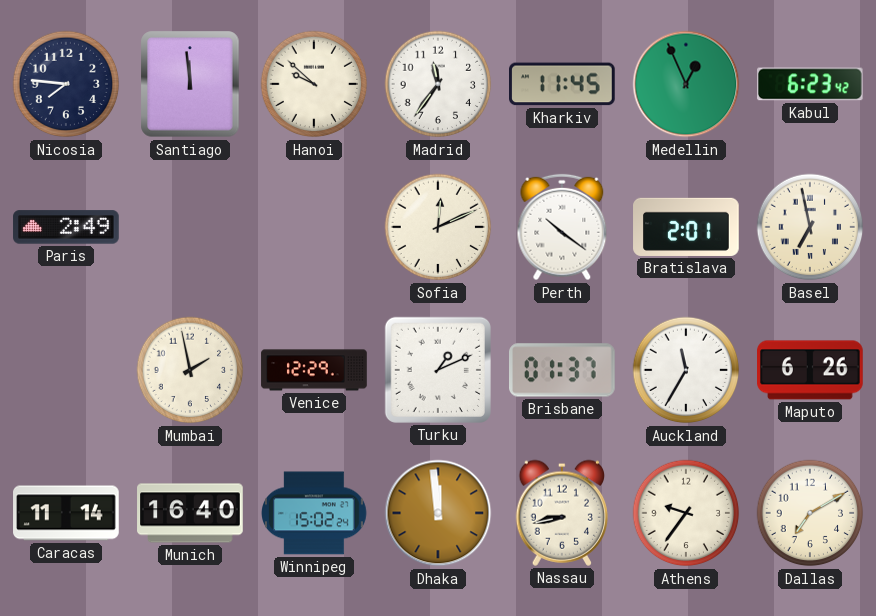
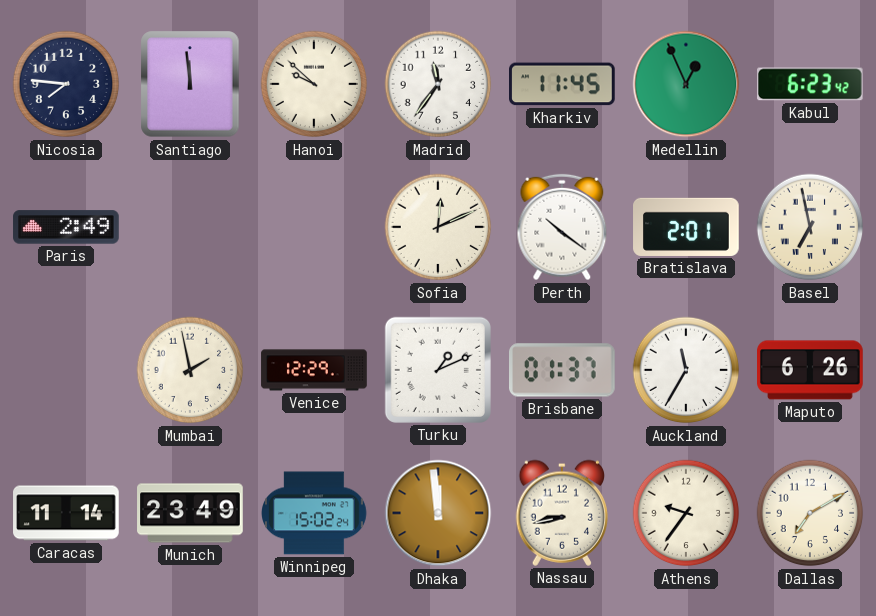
Munich: 16:40 -> 23:49 (190, 513)
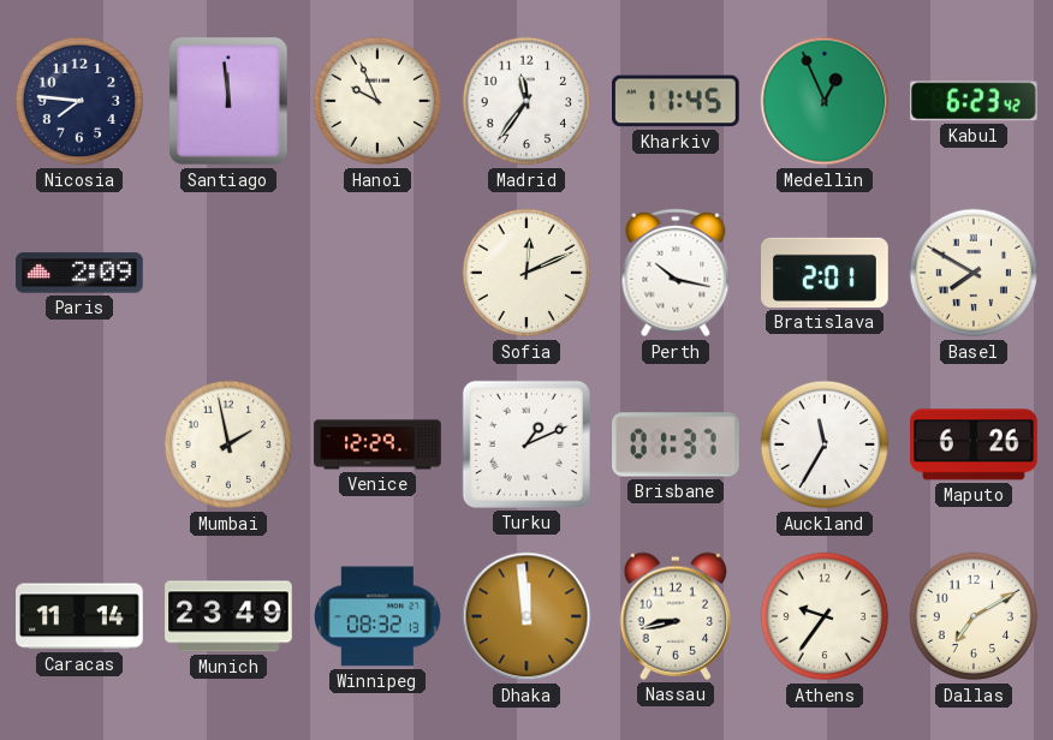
Hanoi: 9:52 -> 9:56 (377, 101)
Paris: 2:49 -> 2:09 (79, 273)
Perth: 10:21 -> 10:17 (676, 273)
Basel: 6:58 -> 7:50 (974, 273)
Winnipeg: 15:02 -> 08:32 (379, 616)
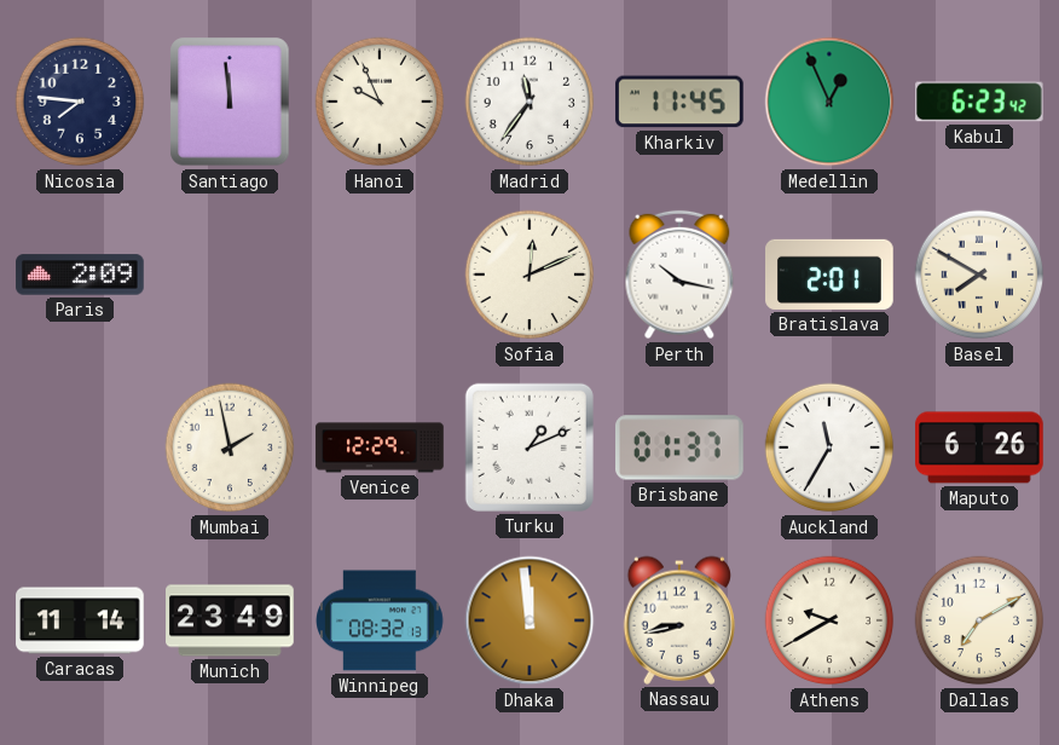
Athens: 9:36 -> 9:40 (829, 620)
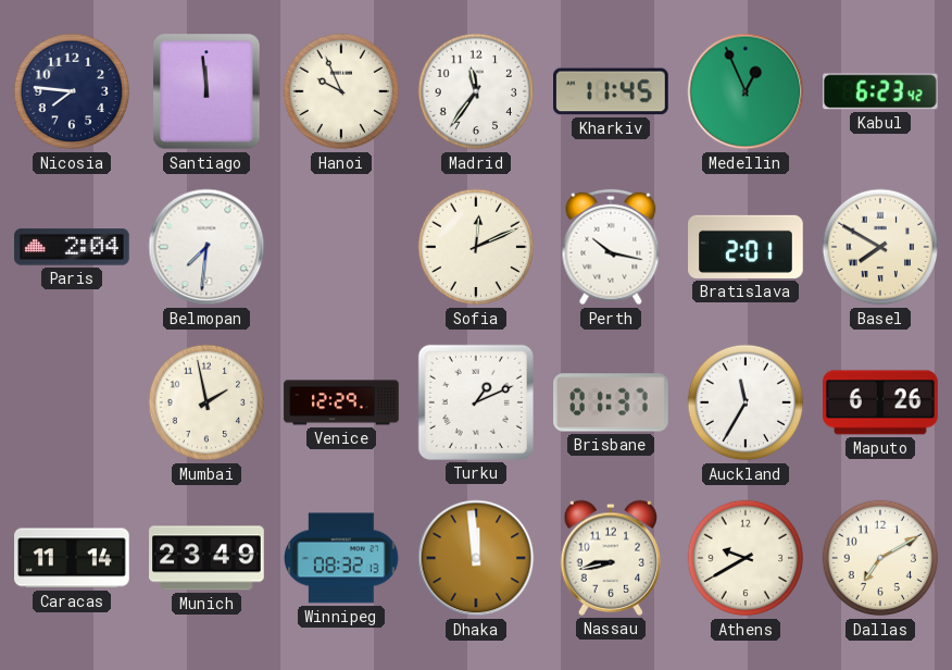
Paris: 2:09 -> 2:04 (72, 247)
Belmopan: none -> 7:31 (206, 247)
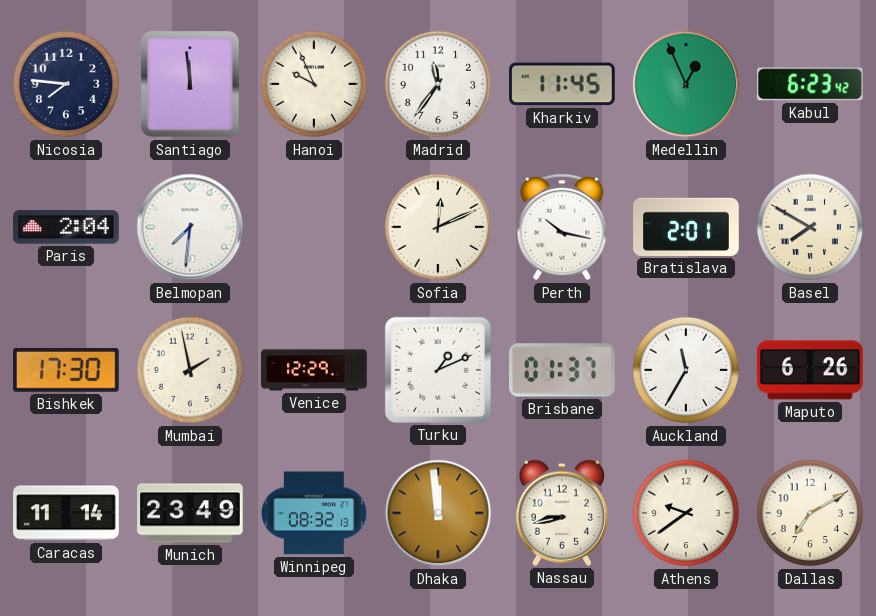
Bishkek: none -> 17:30 (67, 370)
Athens: 9:40 -> 9:39 (686, 513)
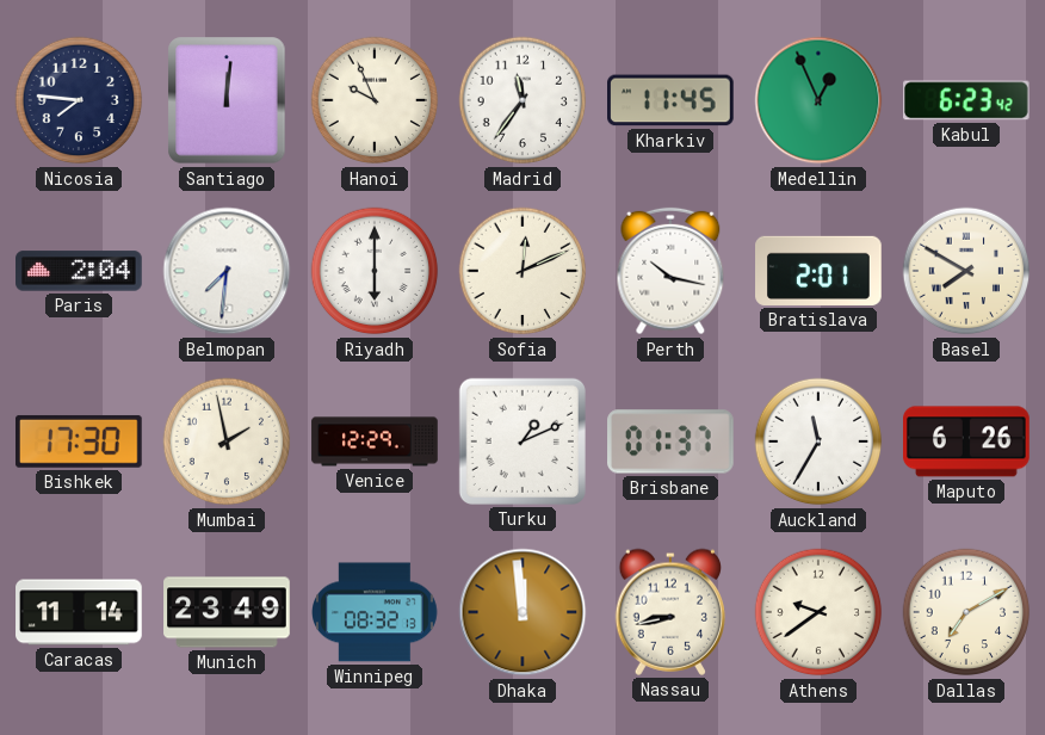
Santiago: 11:59 -> 12:01 (227, 100)
Riyadh: none -> 6:00 (375, 271)
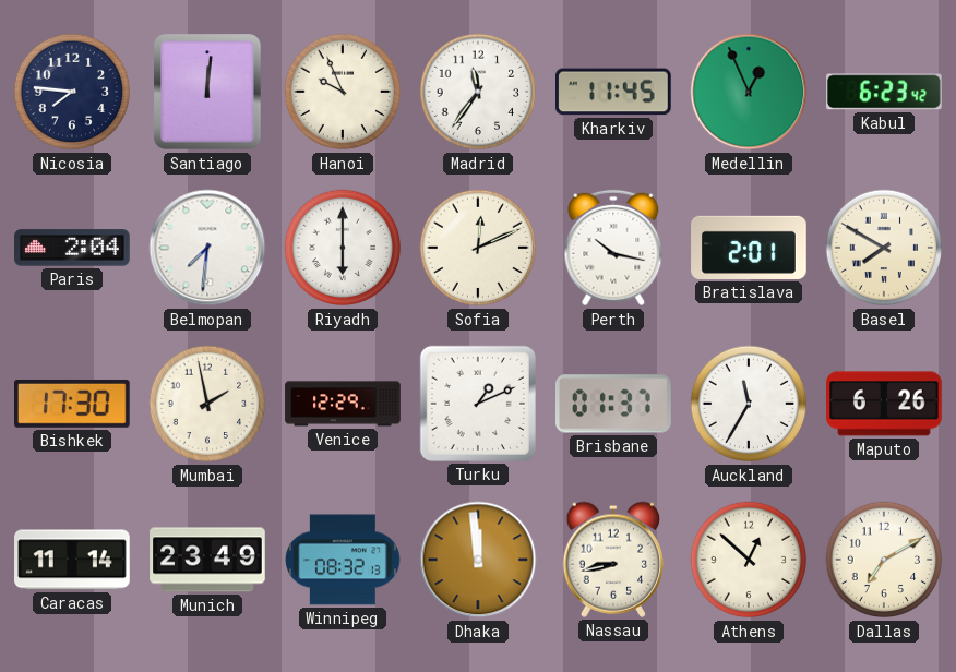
Athens: 9:39 -> 12:52 (749, 560)
